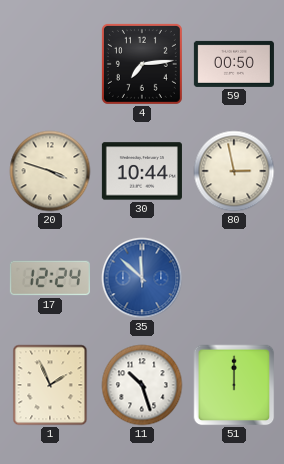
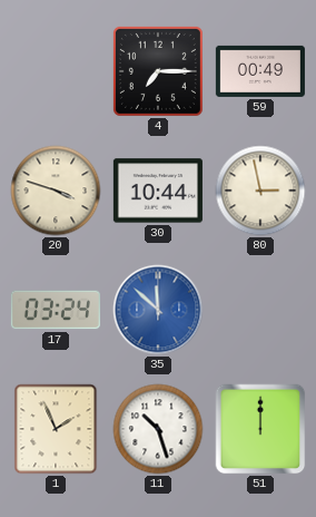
4: 7:14 -> 7:15 (158, 71)
59: 00:50 -> 00:49 (260, 71)
17: 12:24 -> 03:24 (56, 310)
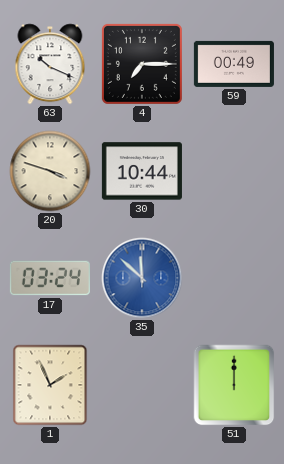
63: none -> 10:19 (50, 64)
80: 2:58 -> none (260, 191)
11: 10:27 -> none (158, 429)
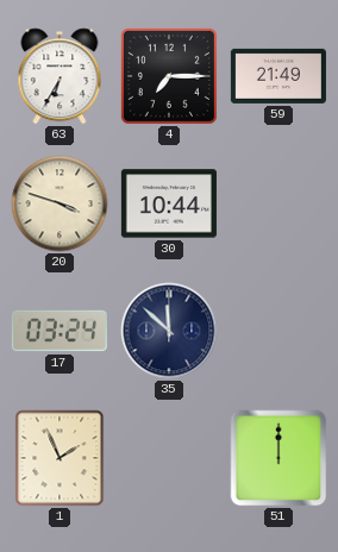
63: 10:19 -> 6:35 (60, 76)
59: 00:49 -> 21:49 (278, 76)
35 dial: blue -> navy (169, 331)
